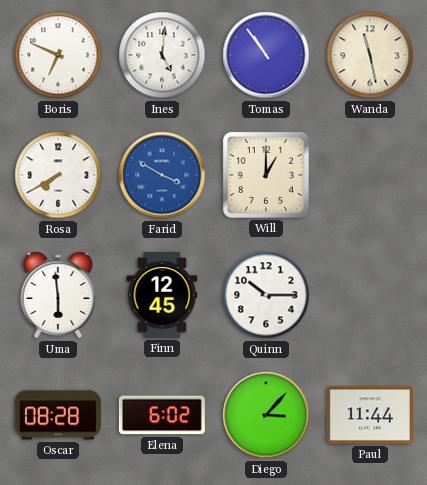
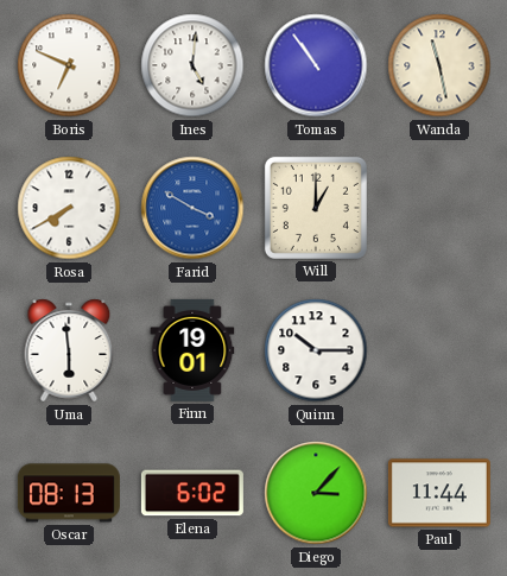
Finn: 12:45 -> 19:01 (192, 350)
Oscar: 08:28 -> 08:13 (69, 493)
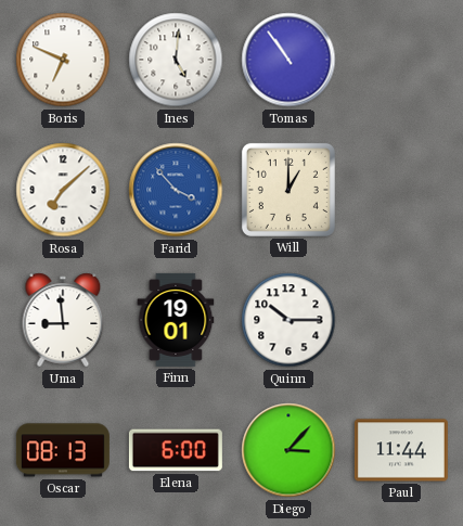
Wanda: 11:28 -> none (439, 65)
Rosa: 7:40 -> 7:08 (63, 190)
Farid: 3:50 -> 3:53 (176, 190)
Uma: 5:59 -> 8:59 (63, 320)
Elena: 6:02 -> 6:00 (176, 450)
